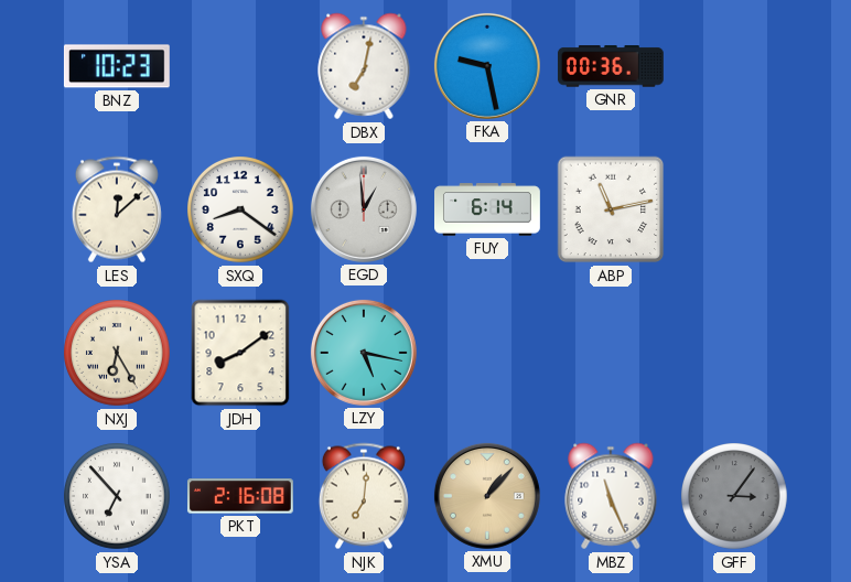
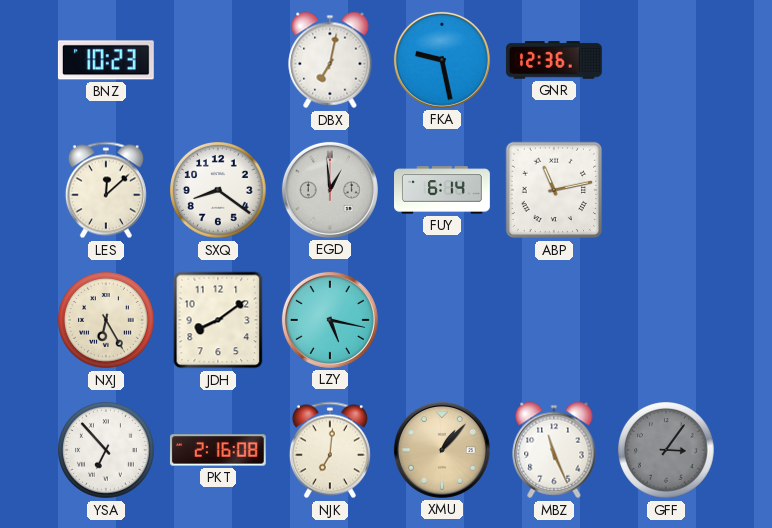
GNR: 00:36 -> 12:36 (554, 60)
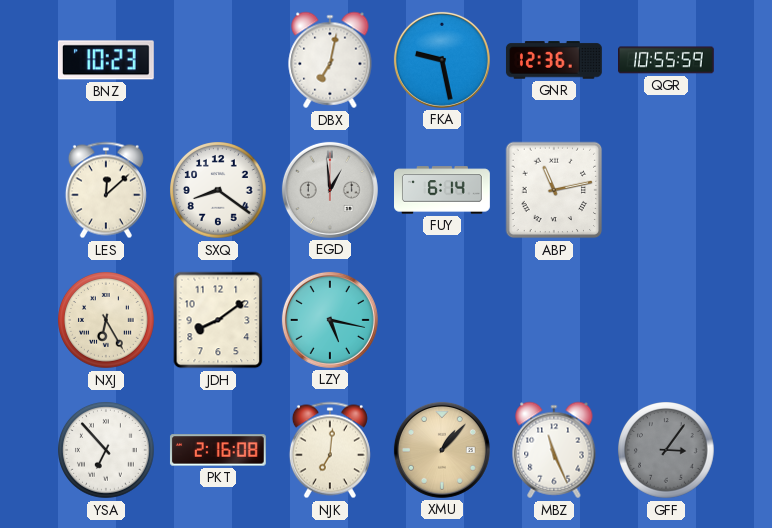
QGR: none -> 10:55 (667, 60)
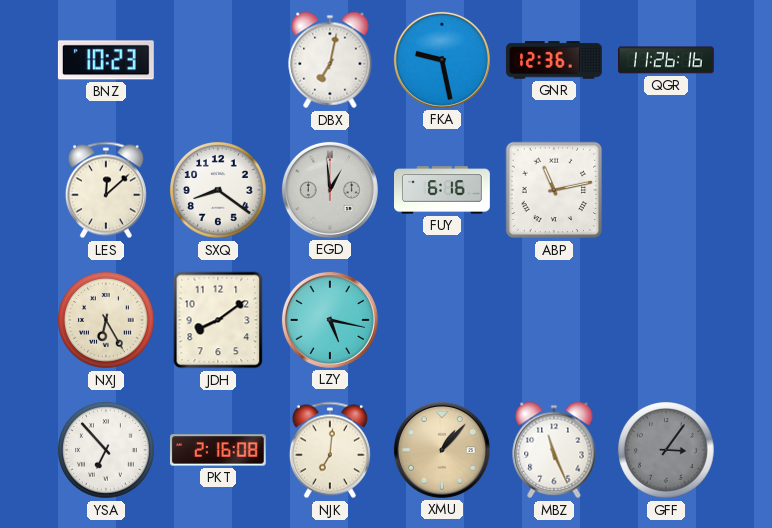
QGR: 10:55 -> 11:26 (667, 60)
FUY: 6:14 -> 6:16 (443, 190)
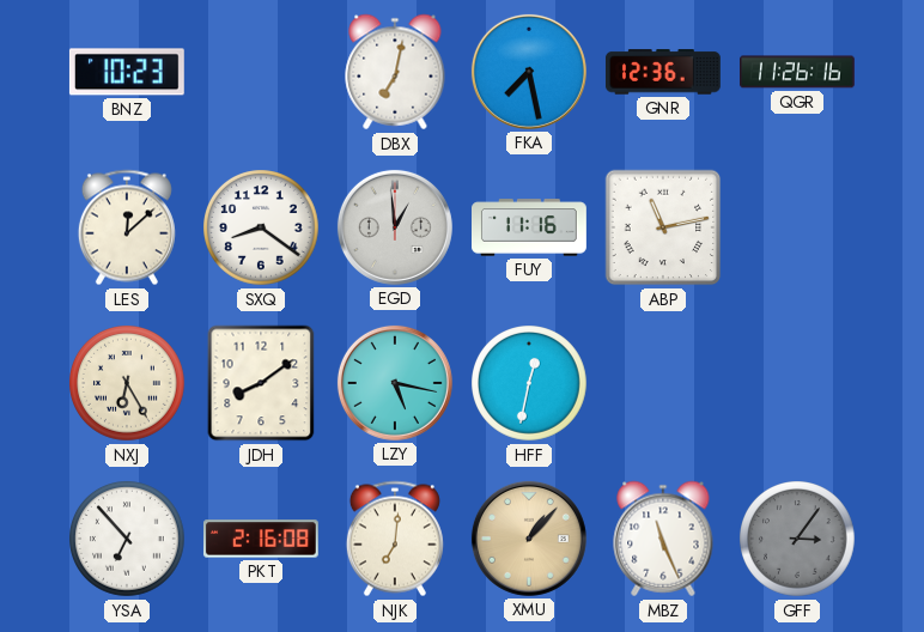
FKA: 9:28 -> 7:28 (529, 72)
FUY: 6:16 -> 11:16 (530, 227)
HFF: none -> 12:32 (530, 384)
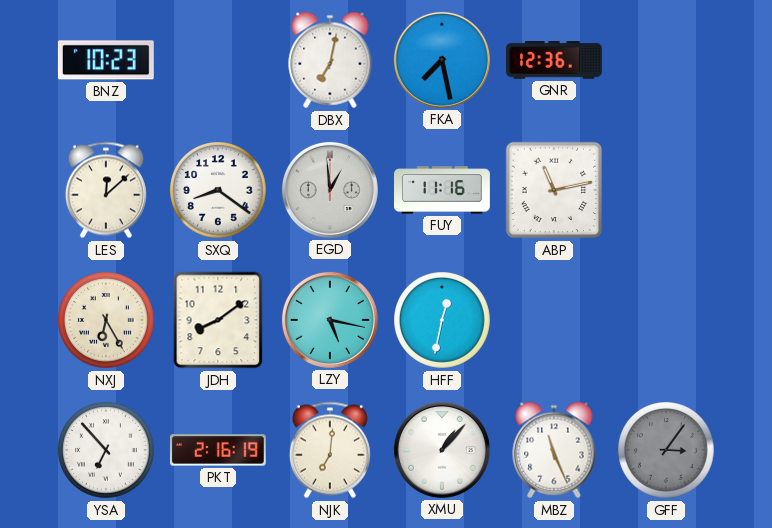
QGR: 11:26 -> none (798, 72)
PKT: 2:16:08 -> 2:16:19 (218, 450)
XMU dial: champagne -> white (442, 450)
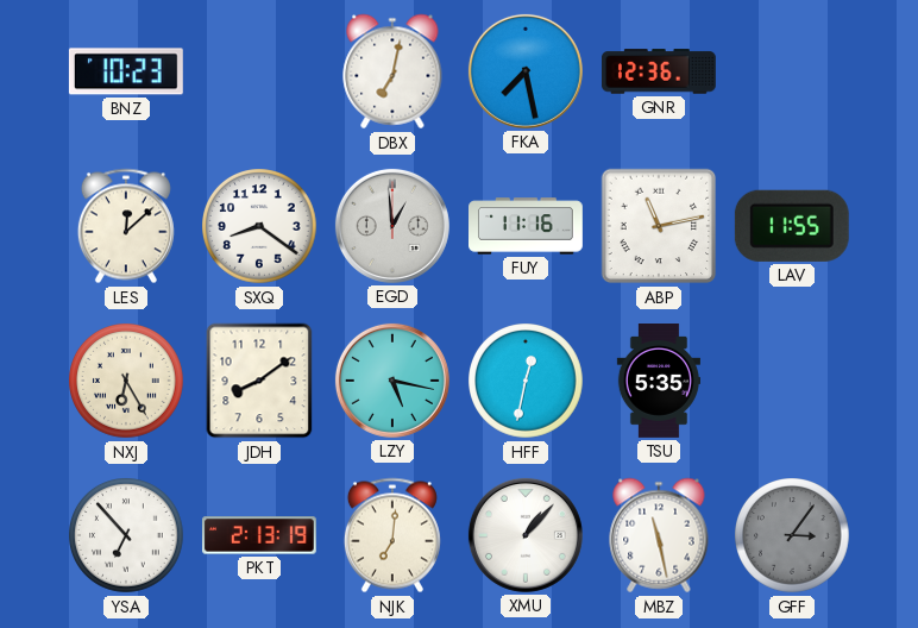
LAV: none -> 11:55 (792, 226)
TSU: none -> 5:35 (658, 382)
PKT: 2:16 -> 2:13 (259, 535)
MBZ: 11:26 -> 11:28 (659, 535)
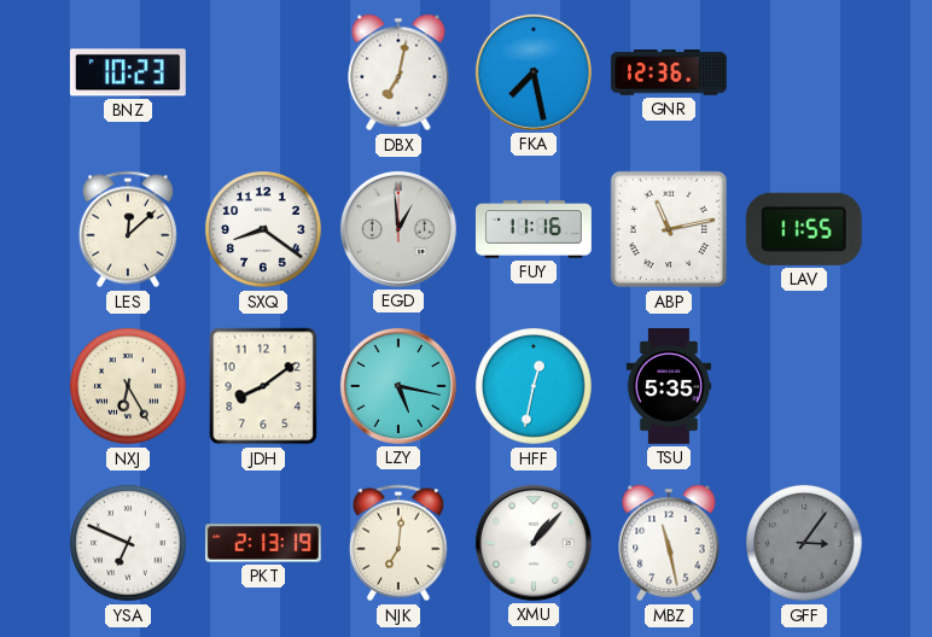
YSA: 6:53 -> 6:49 (129, 544)
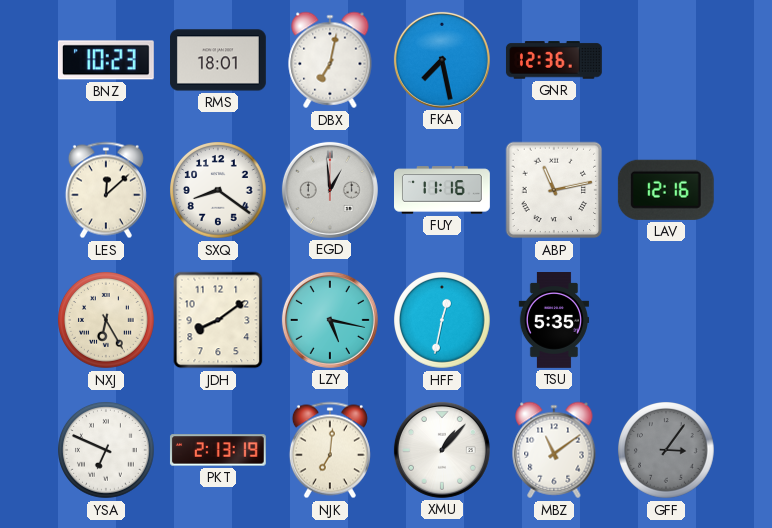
RMS: none -> 18:01 (219, 60)
LAV: 11:55 -> 12:16 (666, 190)
MBZ: 11:28 -> 11:09 (554, 450)
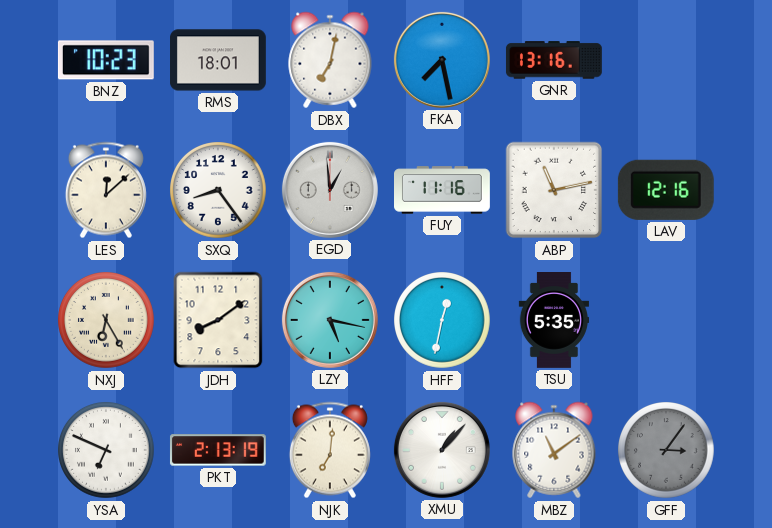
GNR: 12:36 -> 13:16 (554, 60)
SXQ: 8:21 -> 8:24 (219, 191)
